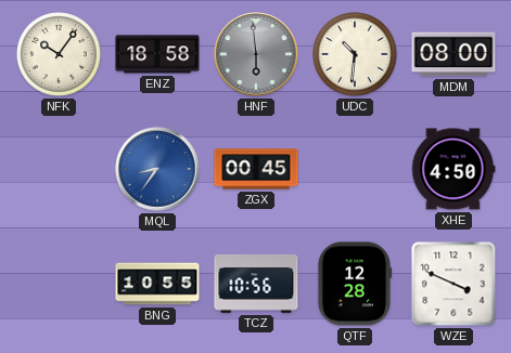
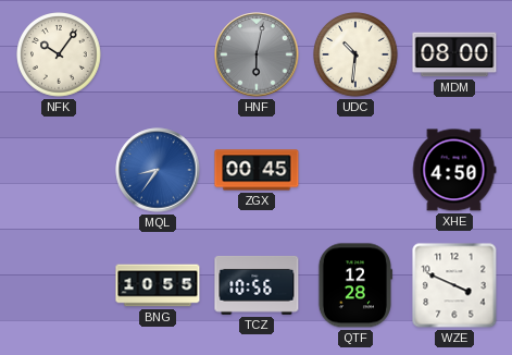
ENZ: 18:58 -> none (157, 54)
HNF: 5:59 -> 6:02 (257, 54)
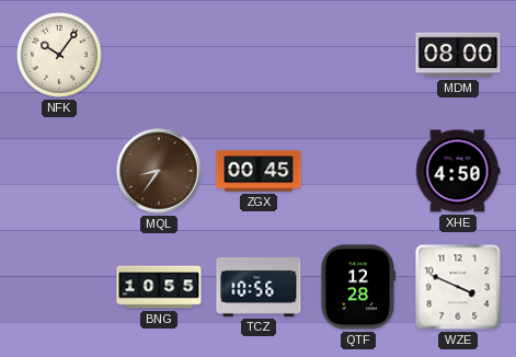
HNF: 6:02 -> none (257, 54)
UDC: 10:31 -> none (357, 56)
MQL dial: blue -> brown (159, 171)
